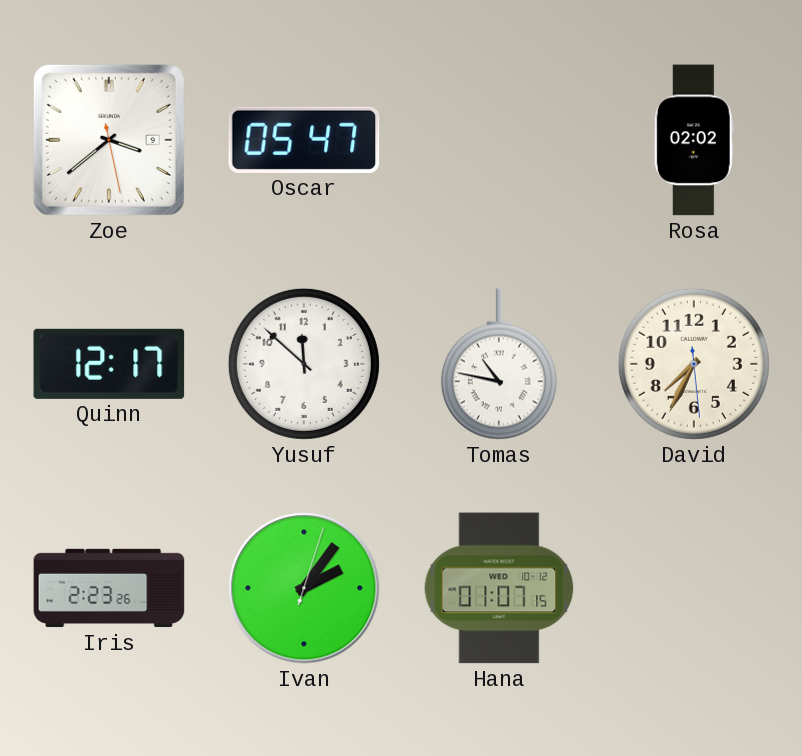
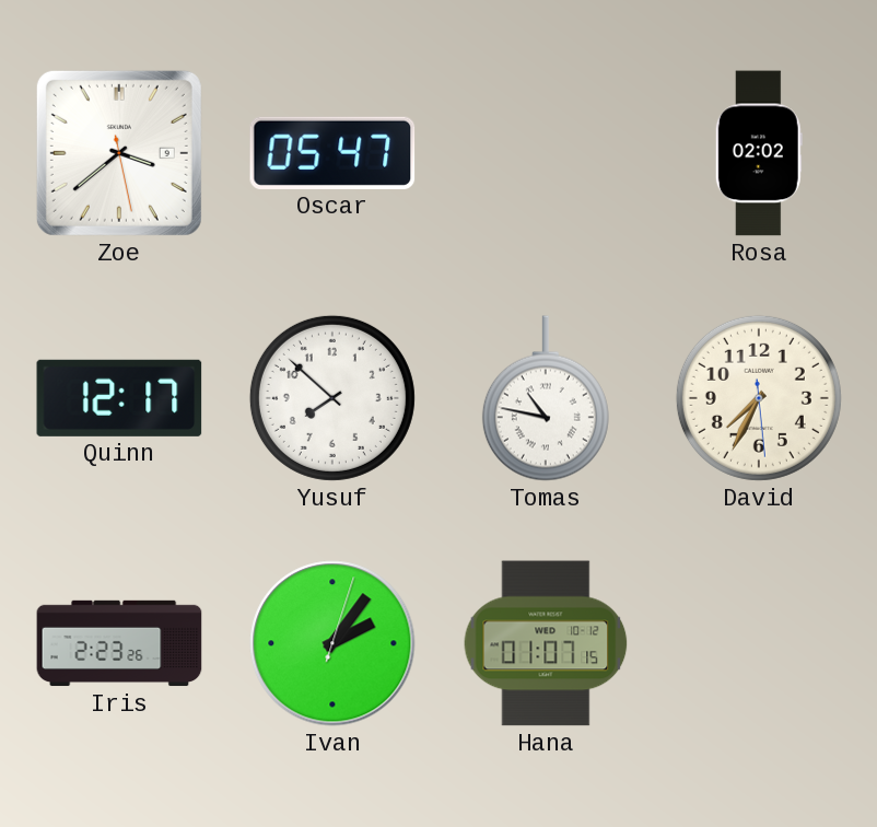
Yusuf: 11:52 -> 7:52 (332, 398)
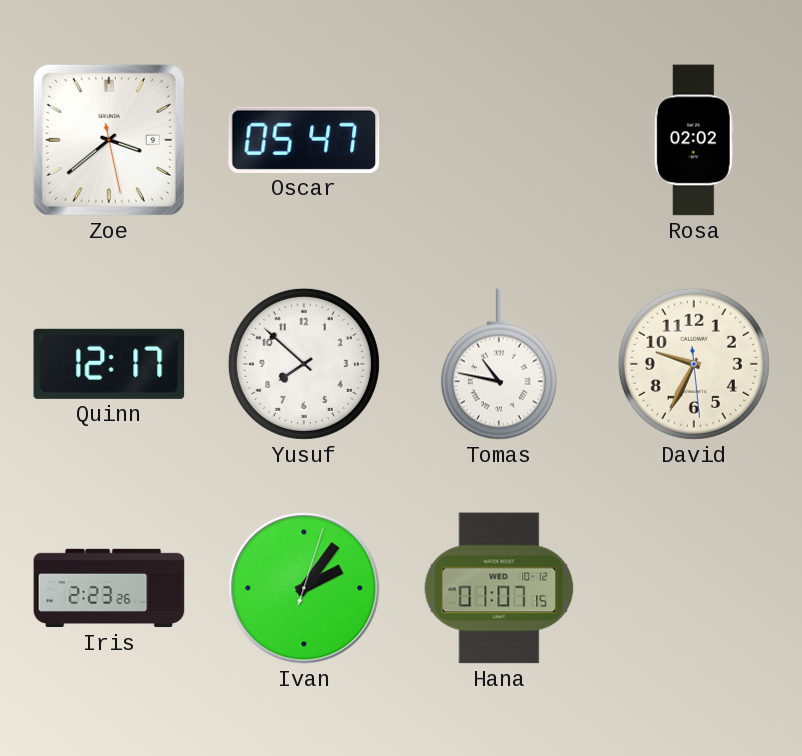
David: 7:34 -> 9:34 (694, 364)
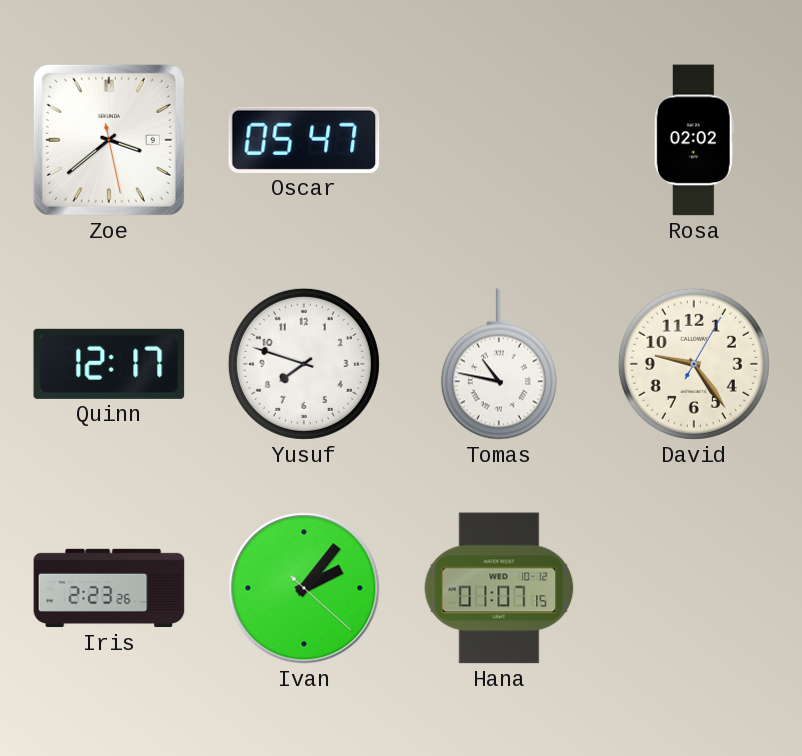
Yusuf: 7:52 -> 7:48 (304, 364)
David: 9:34 -> 9:24 (694, 364)
Ivan: 2:06:03 -> 2:06:22 (304, 588)
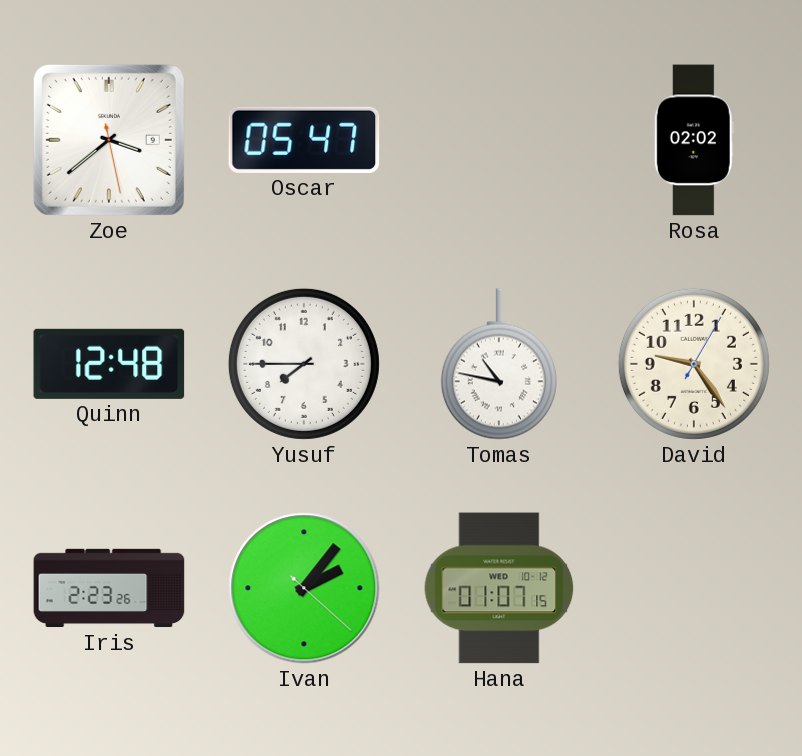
Quinn: 12:17 -> 12:48 (109, 364)
Yusuf: 7:48 -> 7:45 (304, 364)
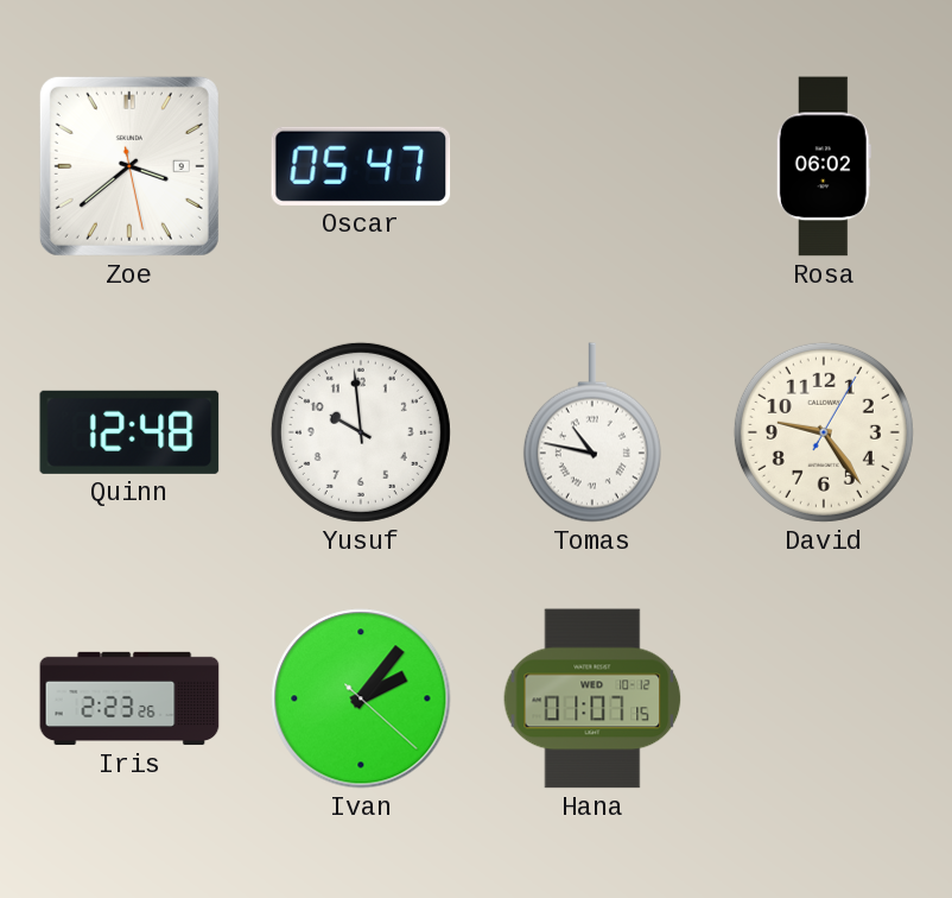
Rosa: 02:02 -> 06:02 (824, 166)
Yusuf: 7:45 -> 9:59 (361, 432)
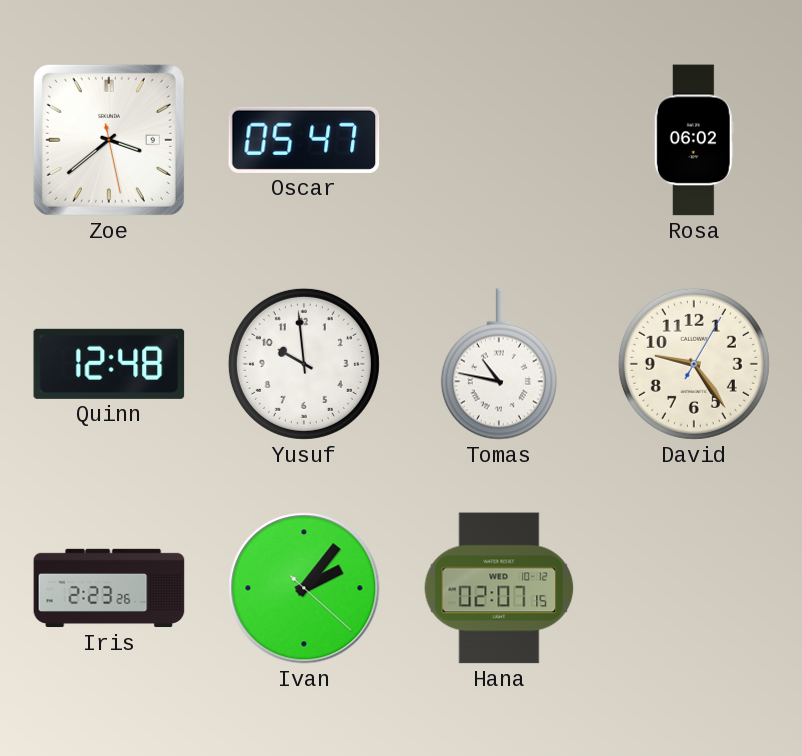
Hana: 01:07 -> 02:07 (499, 588)
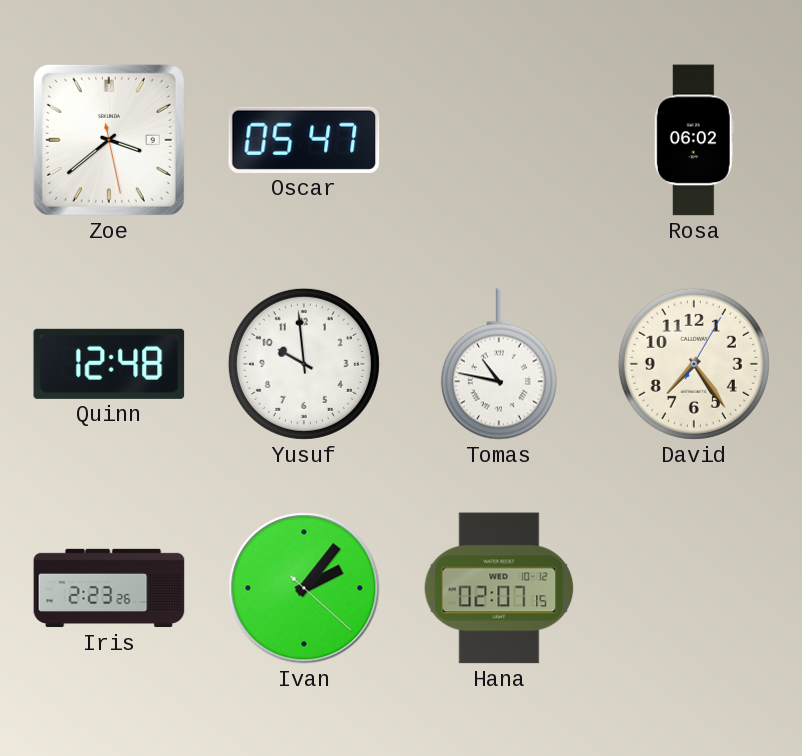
David: 9:24 -> 7:24 (694, 364)
